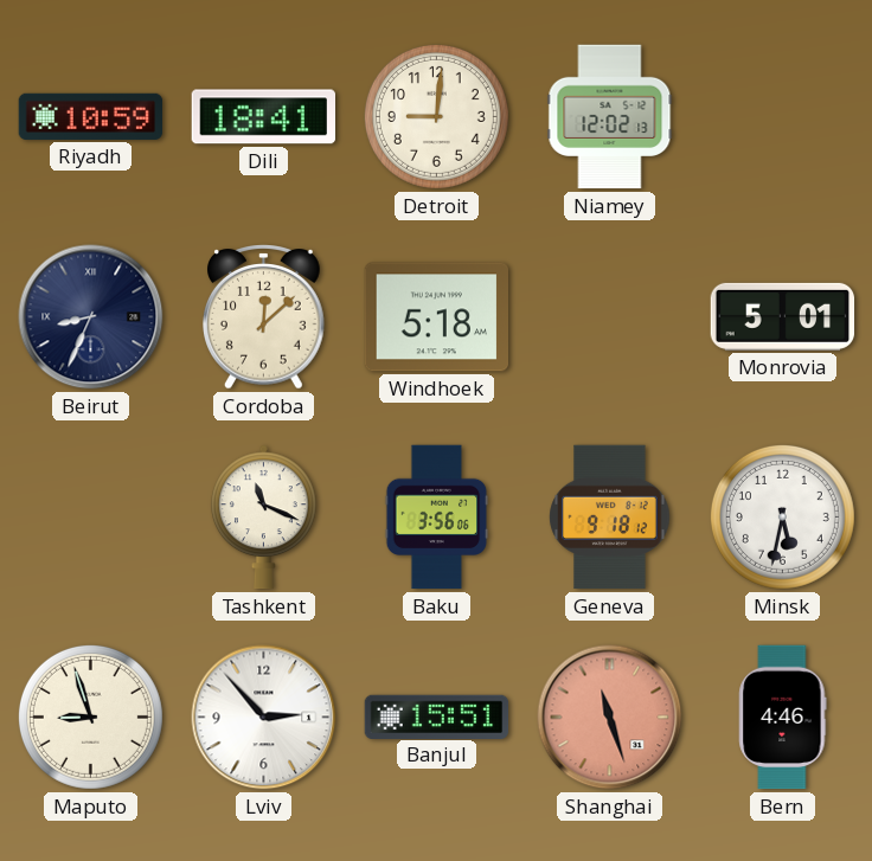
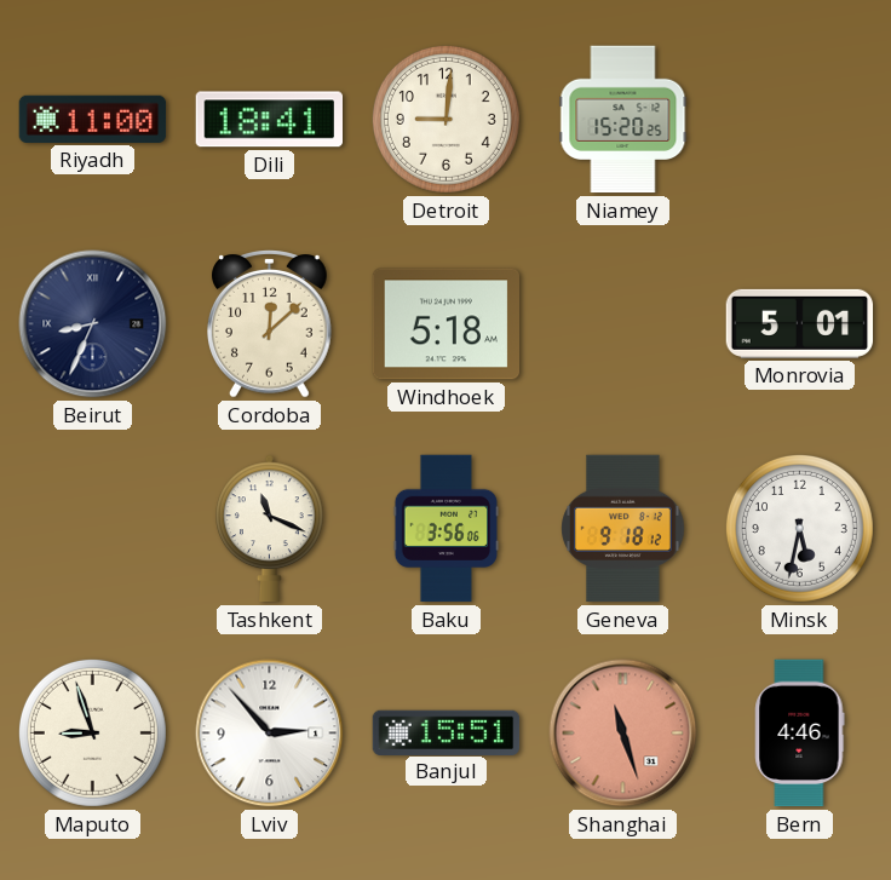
Riyadh: 10:59 -> 11:00 (93, 119)
Niamey: 12:02 -> 15:20 (623, 120)
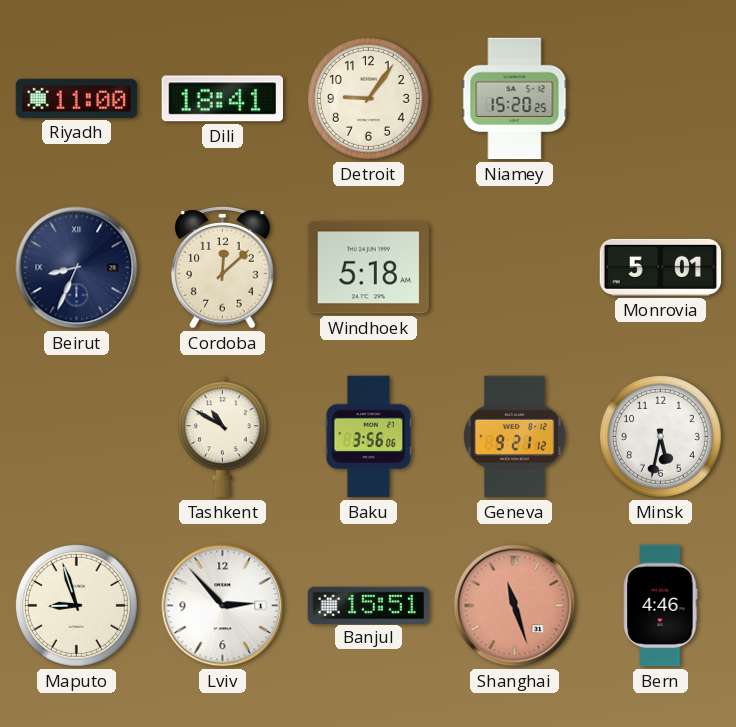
Detroit: 9:01 -> 9:06 (368, 98)
Tashkent: 11:19 -> 10:50 (222, 437)
Geneva: 9:18 -> 9:21 (515, 437)
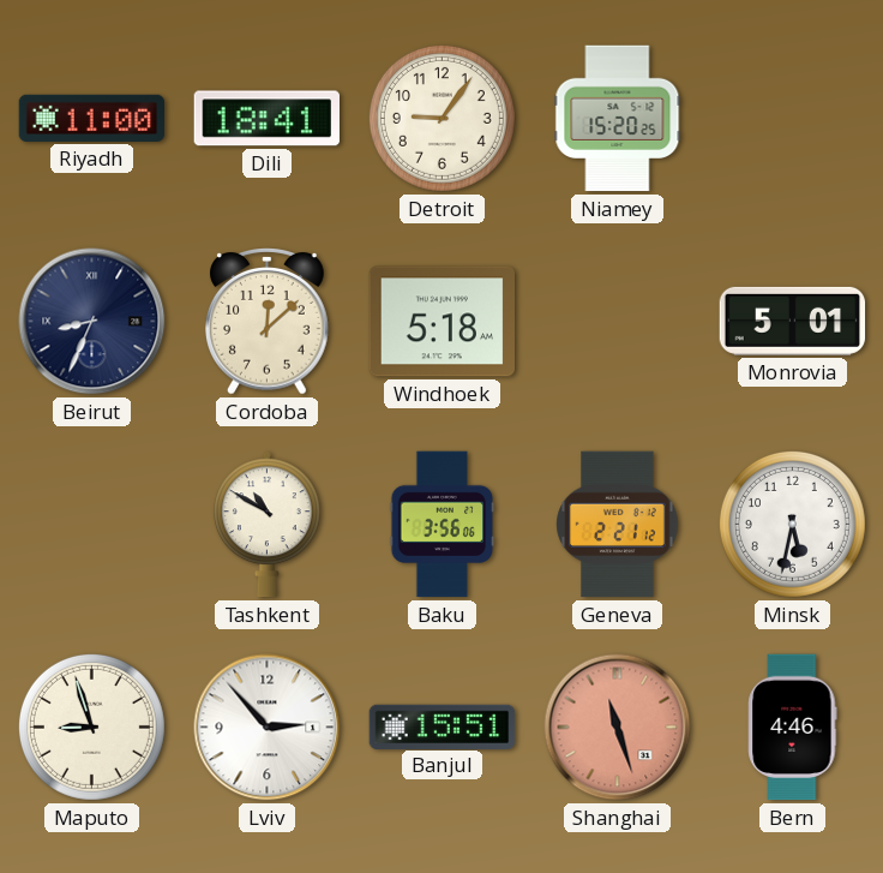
Geneva: 9:21 -> 2:21 (618, 525)
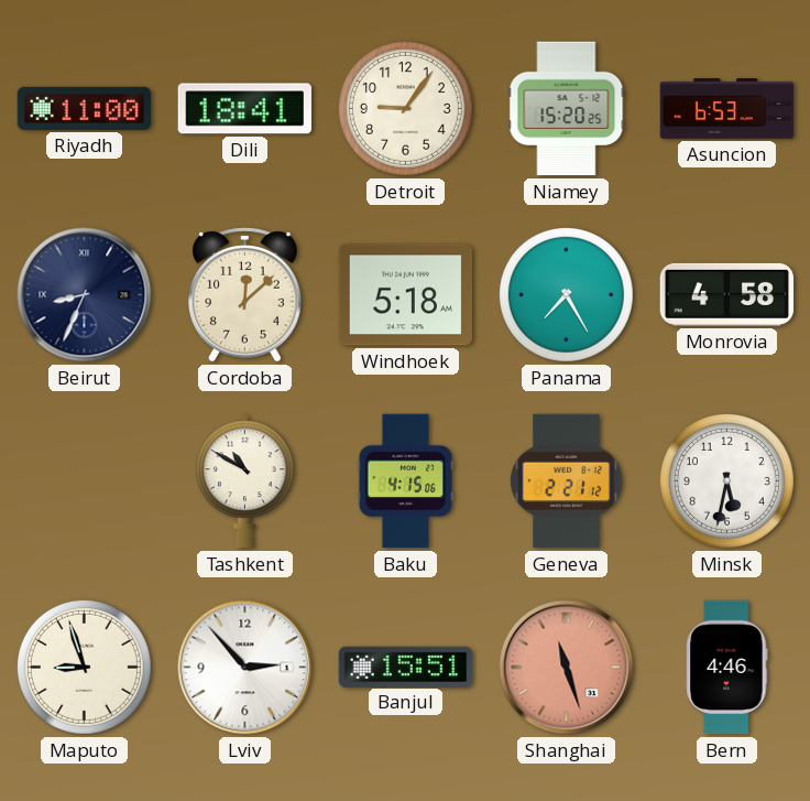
Asuncion: none -> 6:53 (727, 109)
Panama: none -> 7:25 (566, 294)
Monrovia: 5:01 -> 4:58 (727, 294)
Baku: 3:56 -> 4:15 (406, 481)
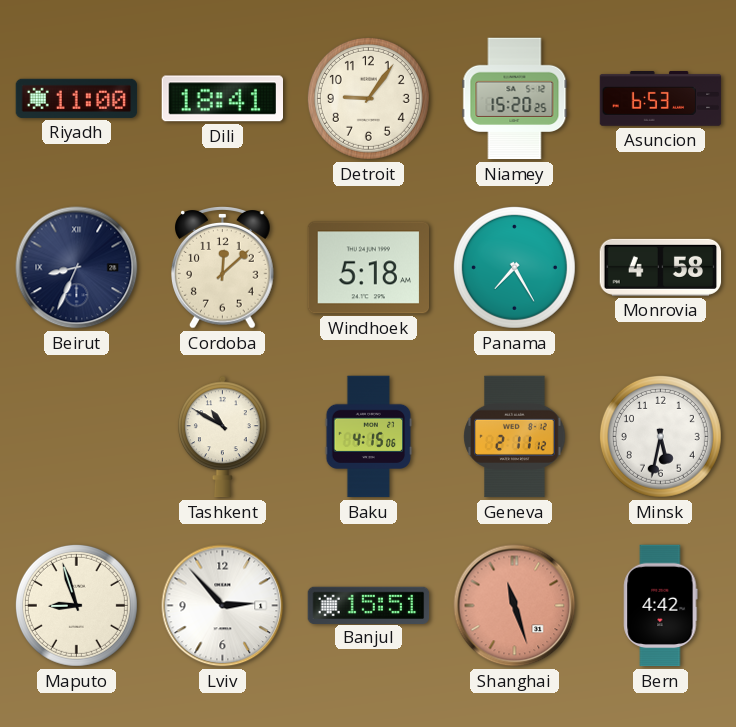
Geneva: 2:21 -> 2:11 (515, 437)
Bern: 4:46 -> 4:42 (661, 606)
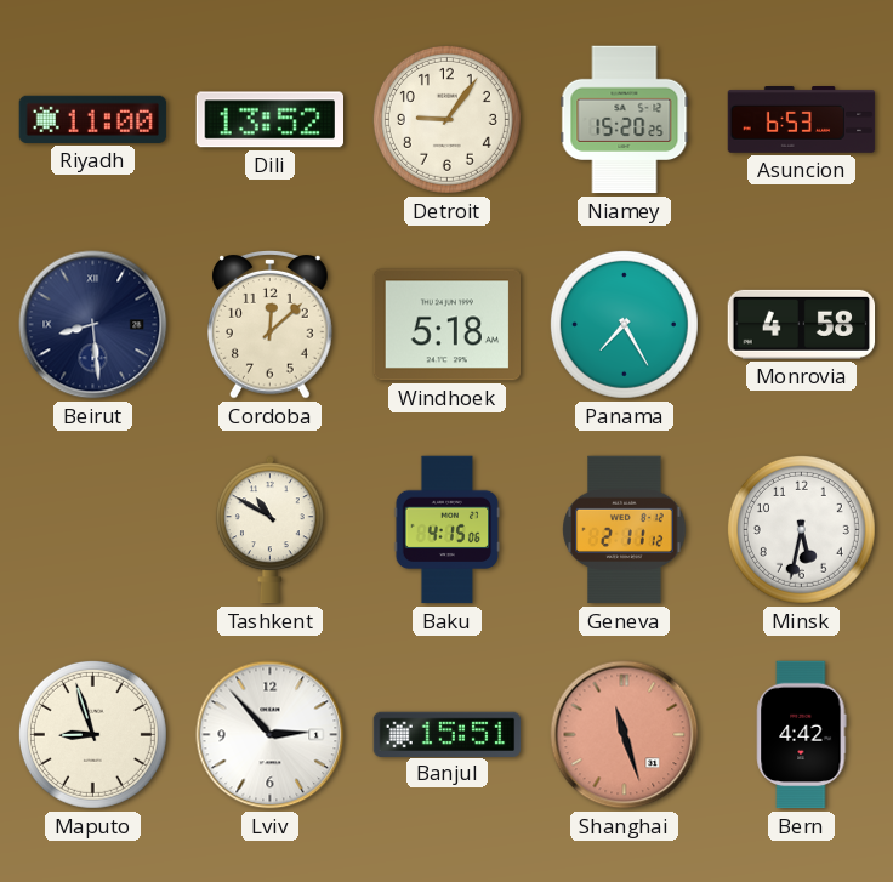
Dili: 18:41 -> 13:52 (269, 120)
Beirut: 8:34 -> 8:29 (93, 325)
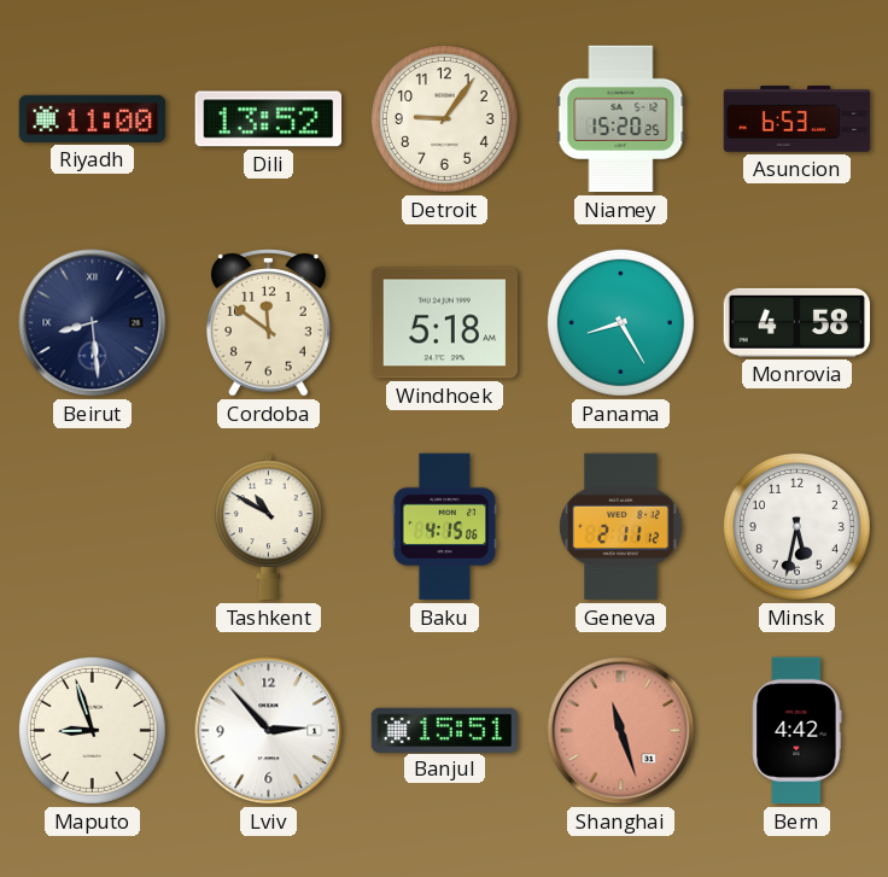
Cordoba: 12:08 -> 11:51 (269, 323)
Panama: 7:25 -> 8:25 (620, 322)
